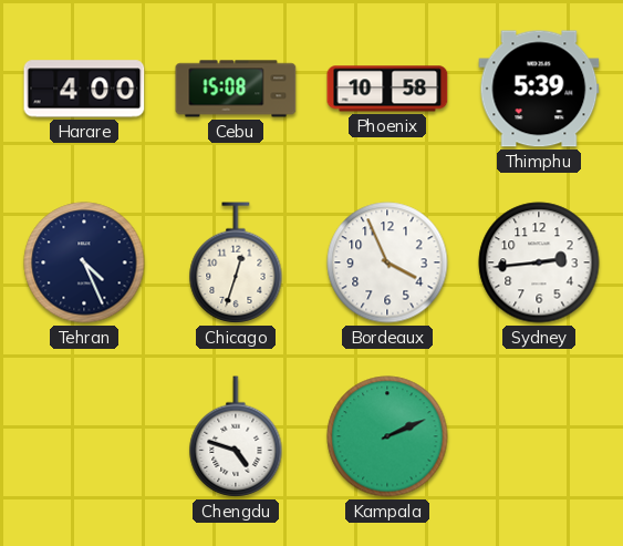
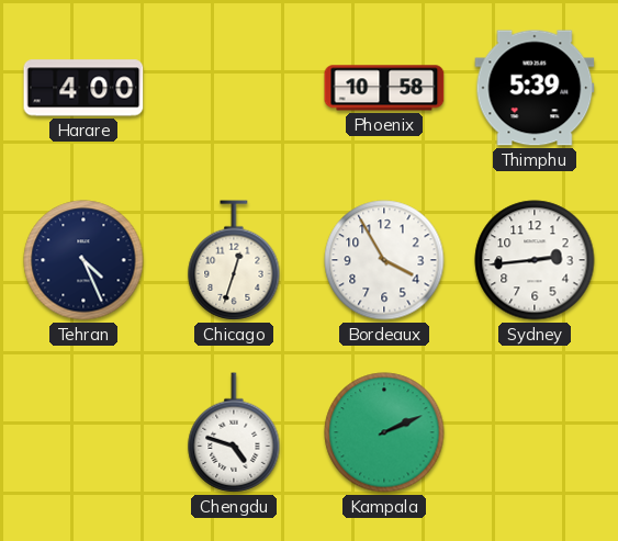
Cebu: 15:08 -> none (236, 89)
Bordeaux: 3:56 -> 3:55 (384, 260)
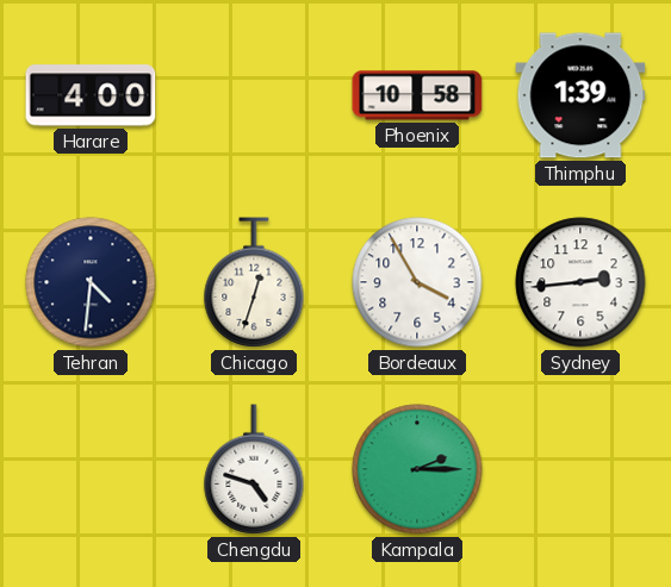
Thimphu: 5:39 -> 1:39 (580, 95)
Tehran: 4:26 -> 4:31 (91, 282)
Kampala: 2:11 -> 2:15 (417, 469)
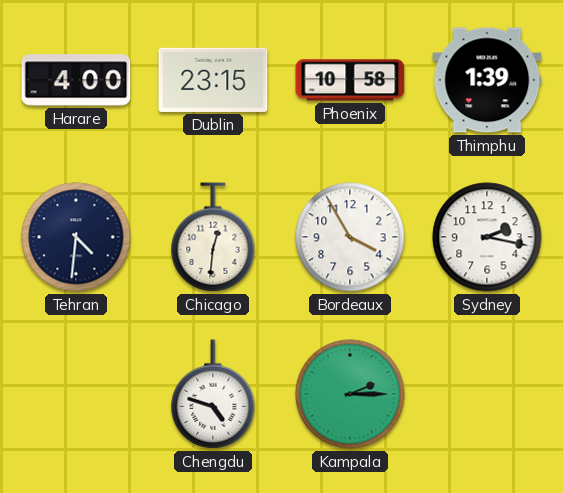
Dublin: none -> 23:15 (213, 80)
Chicago: 12:33 -> 12:31 (213, 237)
Sydney: 2:44 -> 2:17 (487, 237)
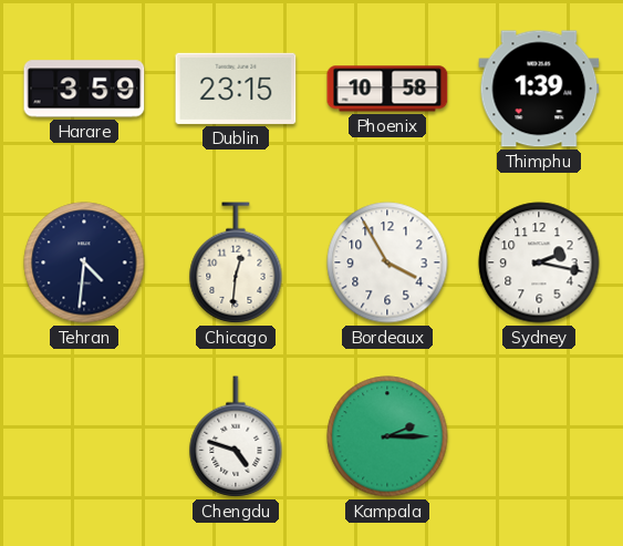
Harare: 4:00 -> 3:59 (84, 89)
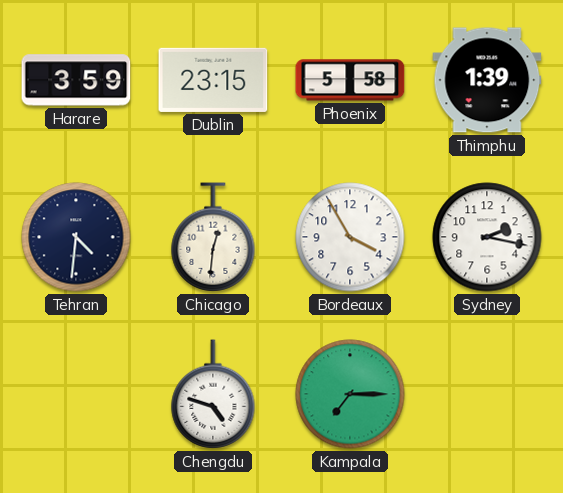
Phoenix: 10:58 -> 5:58 (350, 80)
Kampala: 2:15 -> 7:15 (350, 394)
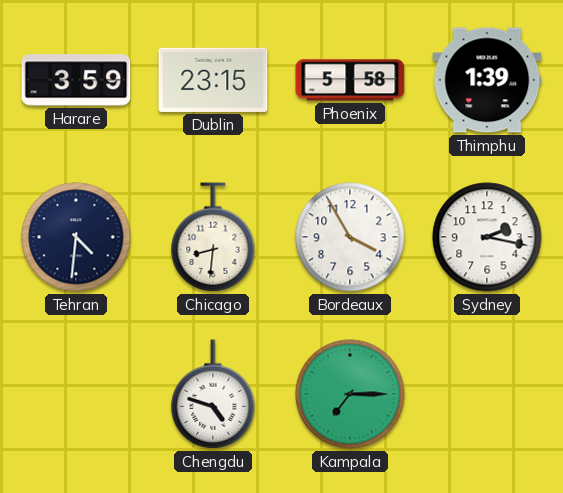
Chicago: 12:31 -> 8:31 (213, 237)
